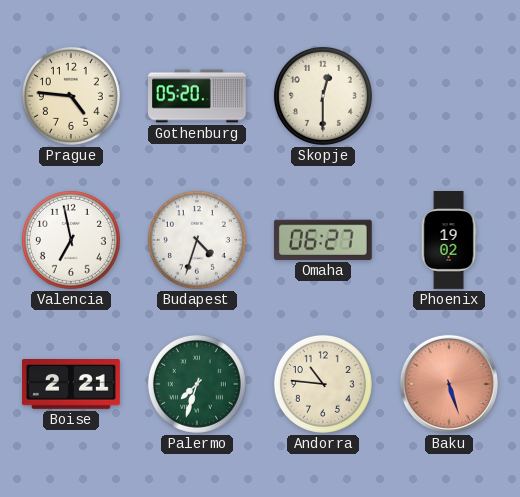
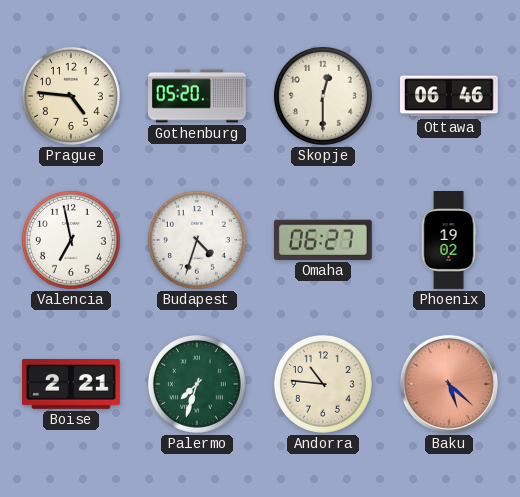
Ottawa: none -> 06:46 (450, 96)
Baku: 5:27 -> 5:22 (449, 384)
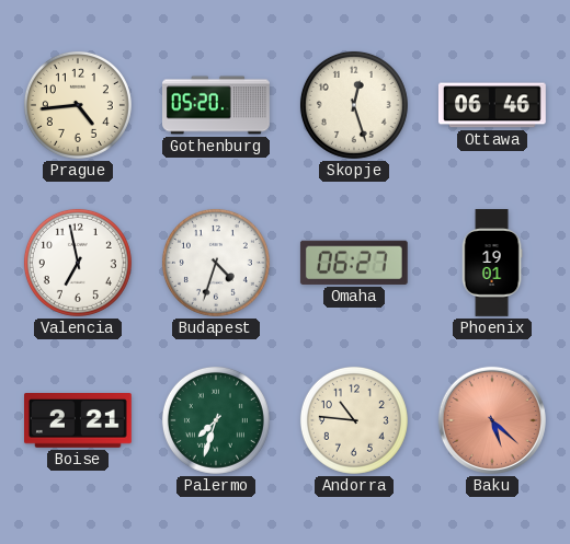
Prague: 4:46 -> 4:44 (78, 105)
Skopje: 12:30 -> 12:27 (354, 105)
Phoenix: 19:02 -> 19:01 (492, 264)
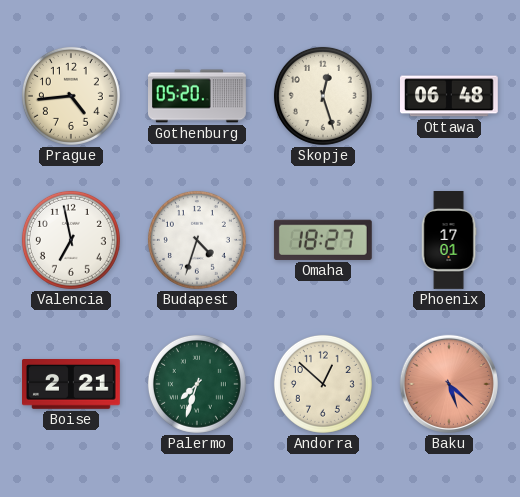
Ottawa: 06:46 -> 06:48 (450, 96)
Omaha: 06:27 -> 18:27 (323, 240)
Phoenix: 19:01 -> 17:01 (449, 241)
Andorra: 10:46 -> 12:52 (323, 384)
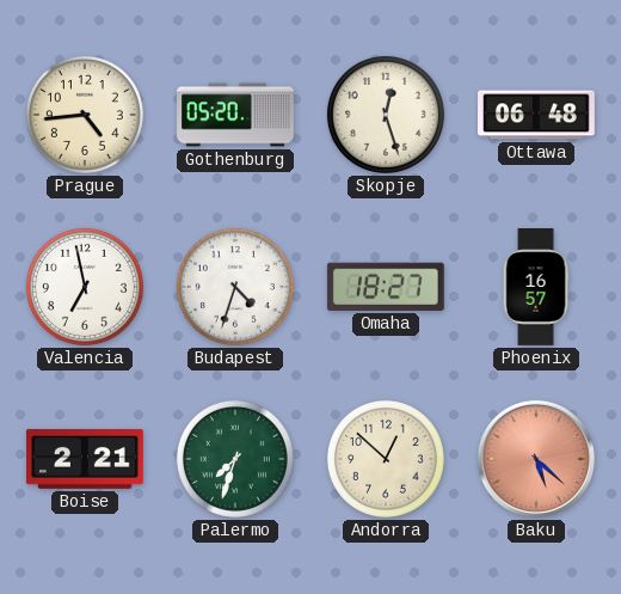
Phoenix: 17:01 -> 16:57 (536, 288)
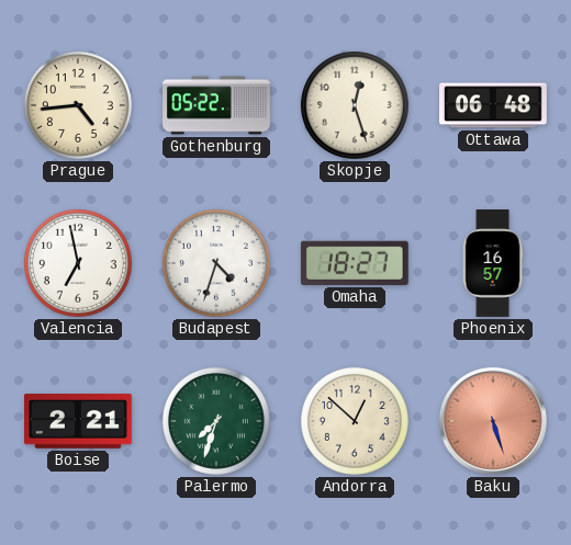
Gothenburg: 05:20 -> 05:22 (217, 105)
Baku: 5:22 -> 5:27 (493, 421)
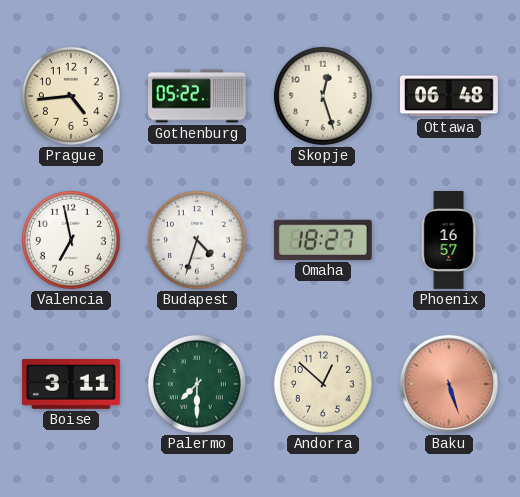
Boise: 2:21 -> 3:11 (72, 385)
Palermo: 7:33 -> 7:30 (197, 384)
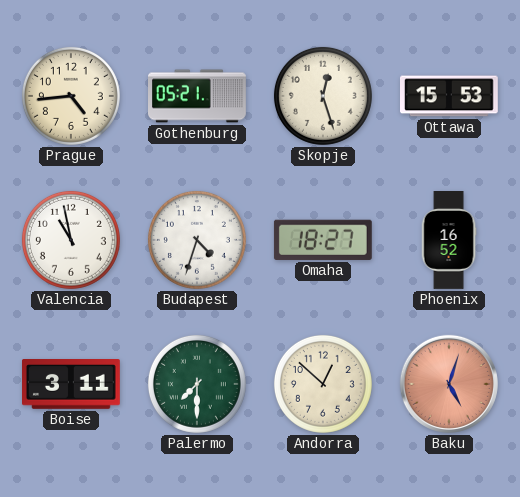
Gothenburg: 05:22 -> 05:21 (198, 96)
Ottawa: 06:48 -> 15:53 (450, 96)
Valencia: 6:58 -> 10:58 (71, 240)
Phoenix: 16:57 -> 16:52 (449, 241)
Baku: 5:27 -> 5:03 (449, 384)
